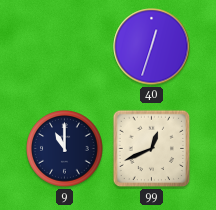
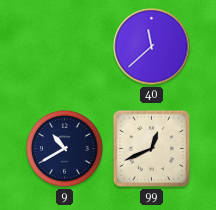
40: 12:33 -> 11:38 (152, 47)
9: 11:00 -> 10:40 (65, 149)
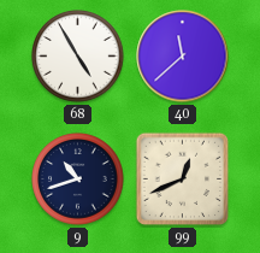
68: none -> 4:55 (78, 57)
9: 10:40 -> 10:42 (78, 180)
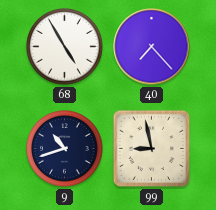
40: 11:38 -> 7:23 (152, 47)
99: 12:41 -> 8:58 (152, 149)
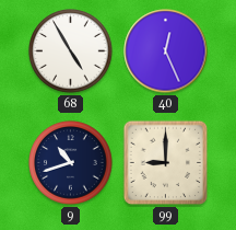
40: 7:23 -> 12:26 (166, 51)
99: 8:58 -> 9:00 (166, 163)
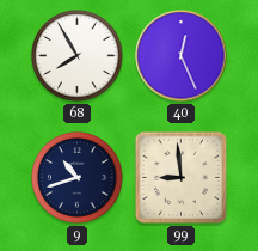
68: 4:55 -> 7:55 (78, 56)
99: 9:00 -> 8:59 (182, 178)
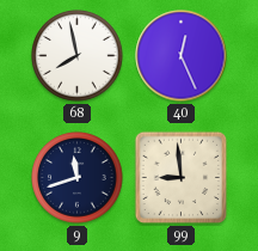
68: 7:55 -> 7:58 (78, 56)
9: 10:42 -> 11:42 (78, 178)
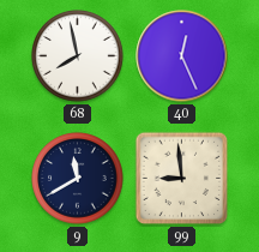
9: 11:42 -> 11:40 (78, 179)
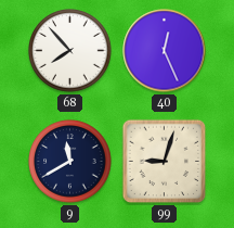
68: 7:58 -> 7:53 (70, 51)
99: 8:59 -> 9:03 (165, 162)
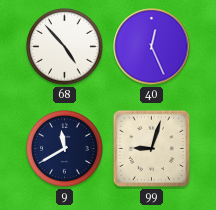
68: 7:53 -> 4:53 (65, 47)
